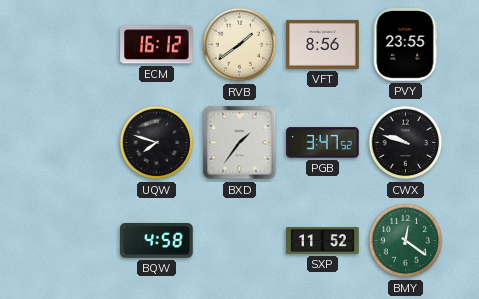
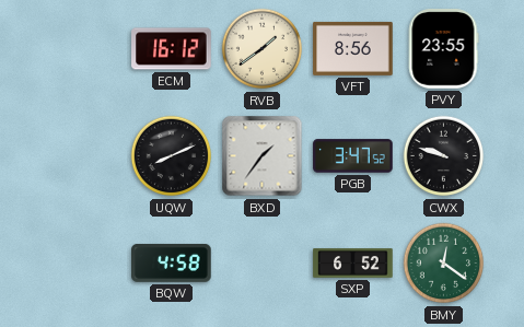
UQW: 7:48 -> 8:11 (172, 156)
SXP: 11:52 -> 6:52 (353, 264)
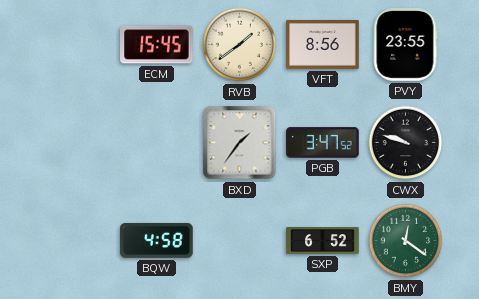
ECM: 16:12 -> 15:45 (157, 45)
UQW: 8:11 -> none (172, 156)
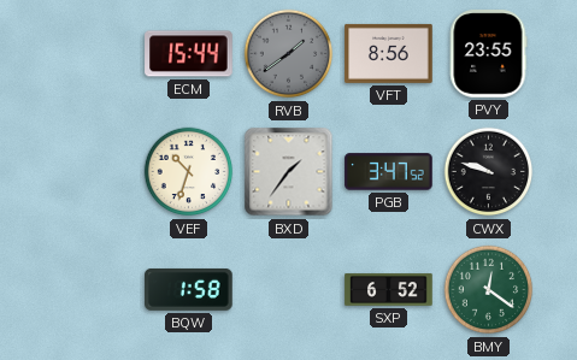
ECM: 15:45 -> 15:44 (189, 54)
RVB dial: cream -> grey (289, 54)
VEF: none -> 10:33 (189, 172)
BQW: 4:58 -> 1:58 (189, 289)
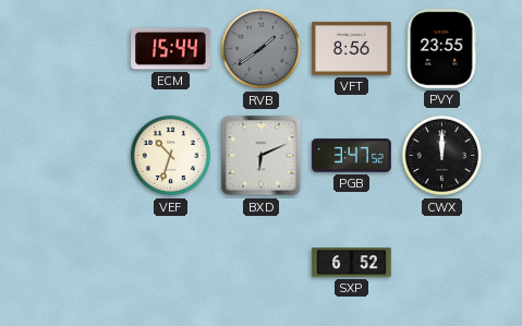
BXD: 1:36 -> 6:11 (262, 156)
CWX: 9:48 -> 12:00 (442, 156)
BQW: 1:58 -> none (189, 289)
BMY: 12:21 -> none (489, 290)
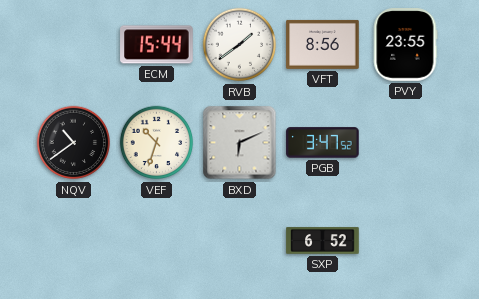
RVB dial: grey -> white (240, 45)
NQV: none -> 10:39 (74, 143)
CWX: 12:00 -> none (442, 156)
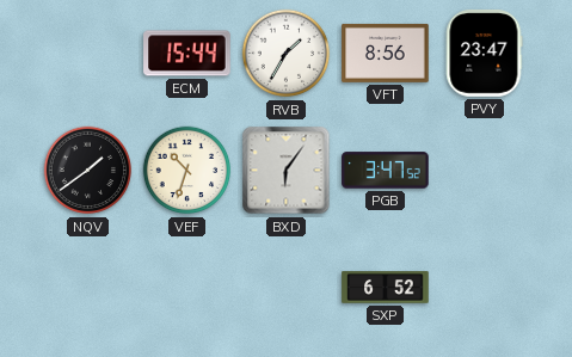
RVB: 1:39 -> 1:35 (287, 54)
PVY: 23:55 -> 23:47 (484, 54)
NQV: 10:39 -> 1:39 (88, 171)
BXD: 6:11 -> 6:06 (287, 171)
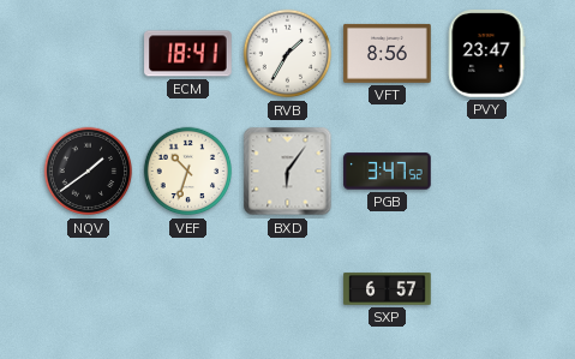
ECM: 15:44 -> 18:41 (188, 54)
SXP: 6:52 -> 6:57 (388, 289)
